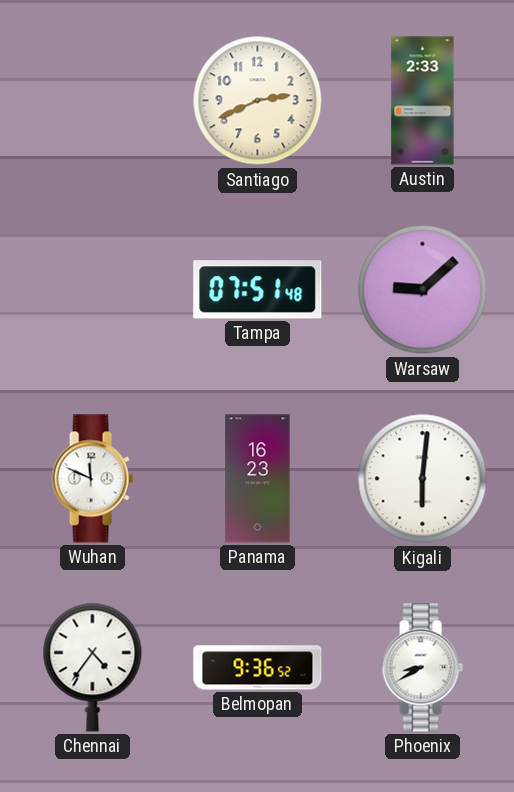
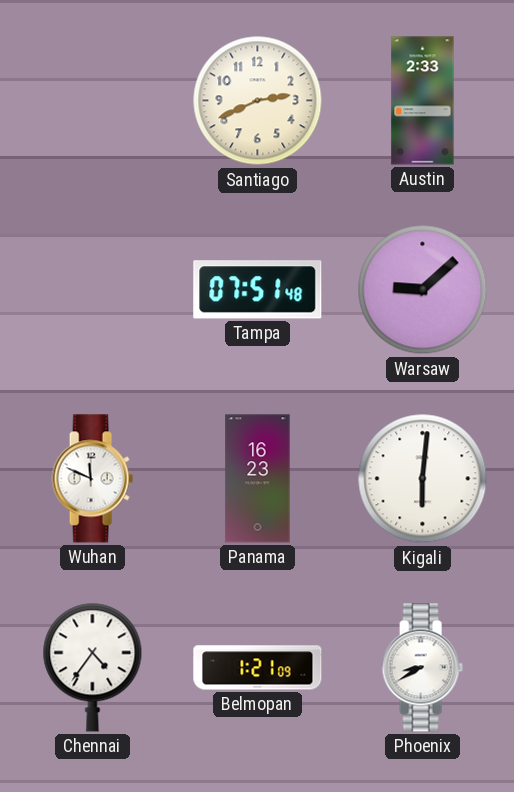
Belmopan: 9:36 -> 1:21 (258, 668)
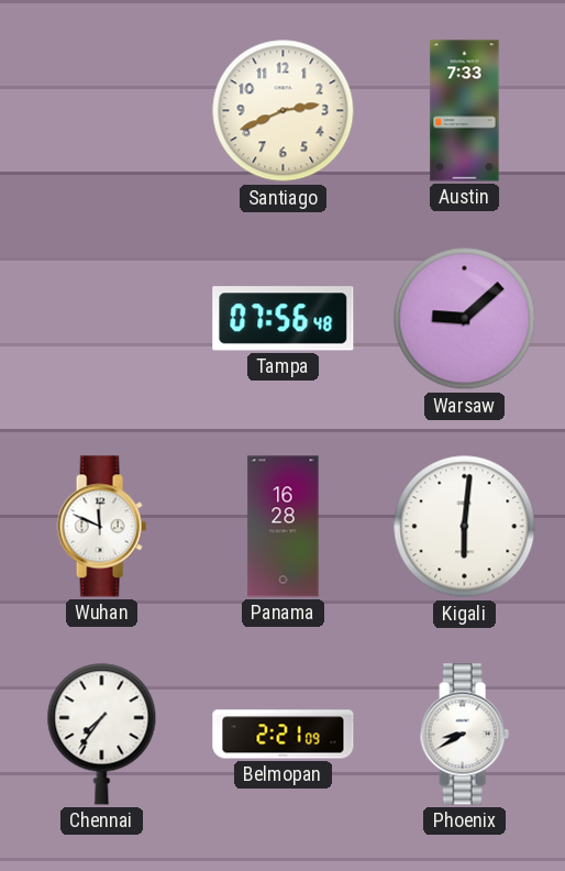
Austin: 2:33 -> 7:33 (465, 111)
Tampa: 07:51 -> 07:56 (284, 319)
Panama: 16:23 -> 16:28 (284, 527)
Chennai: 4:36 -> 7:36 (102, 734)
Belmopan: 1:21 -> 2:21 (284, 735)
